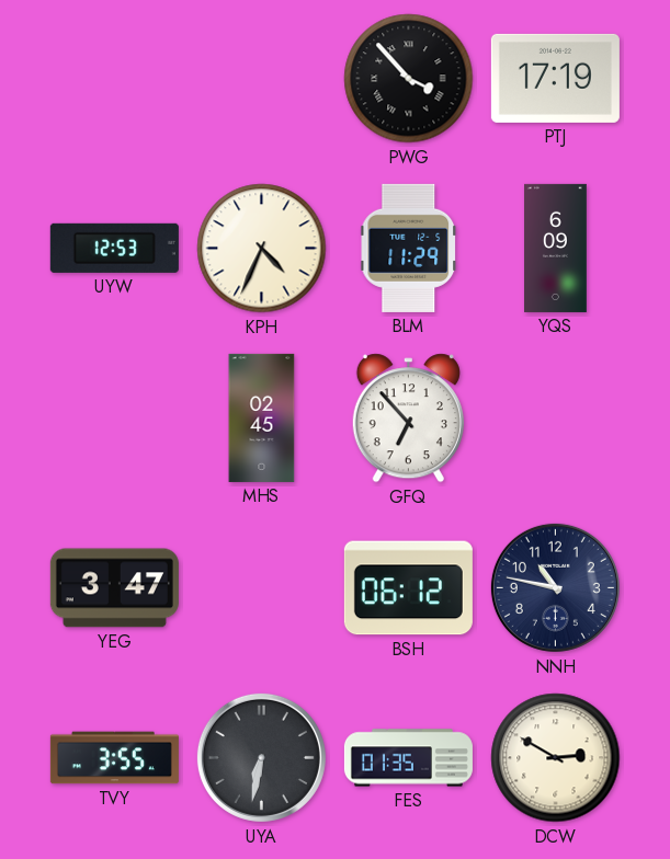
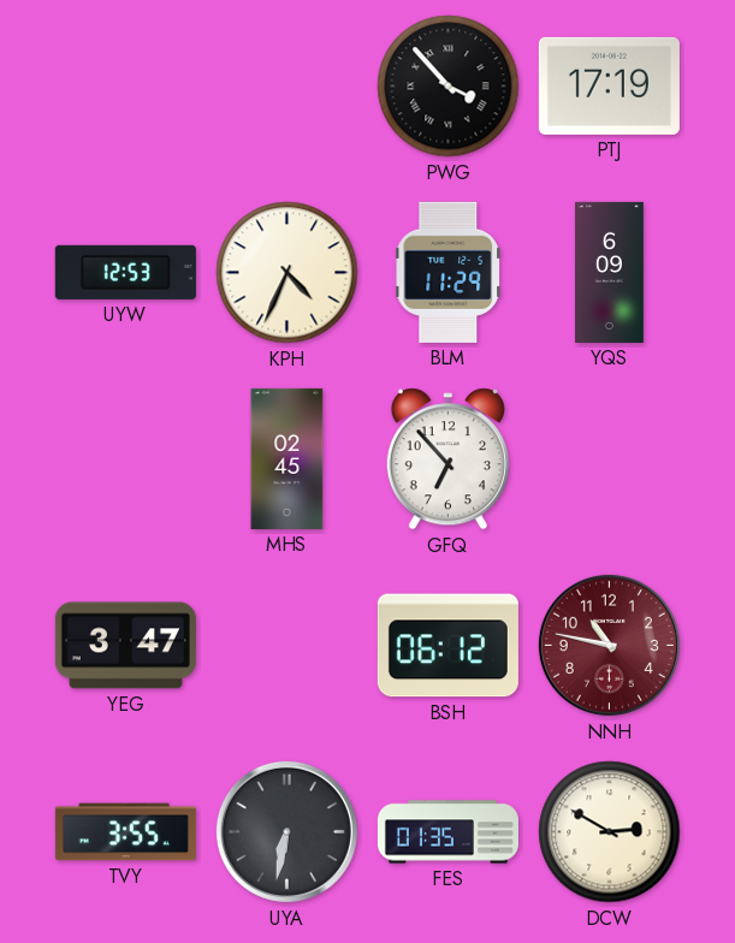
NNH dial: navy -> burgundy (609, 645)
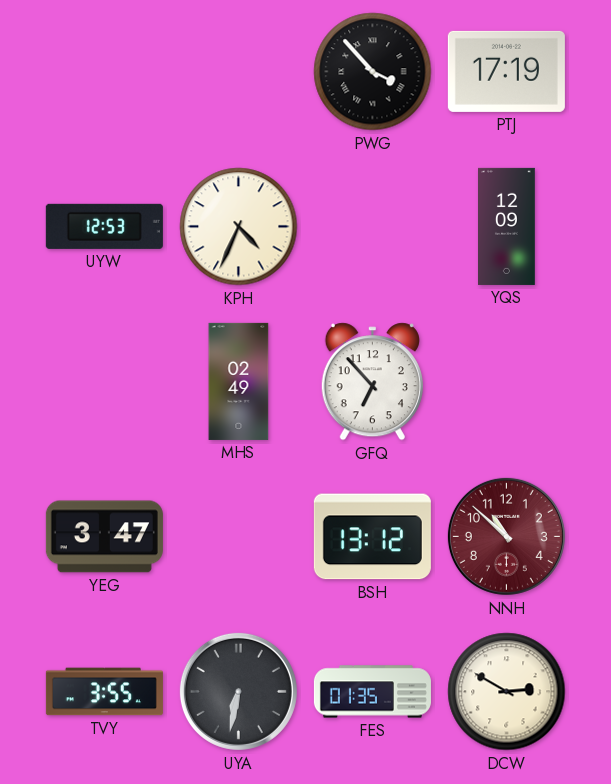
BLM: 11:29 -> none (449, 272)
YQS: 6:09 -> 12:09 (507, 226)
MHS: 02:45 -> 02:49 (239, 381)
BSH: 06:12 -> 13:12 (372, 537)
NNH: 10:47 -> 10:52 (506, 536)
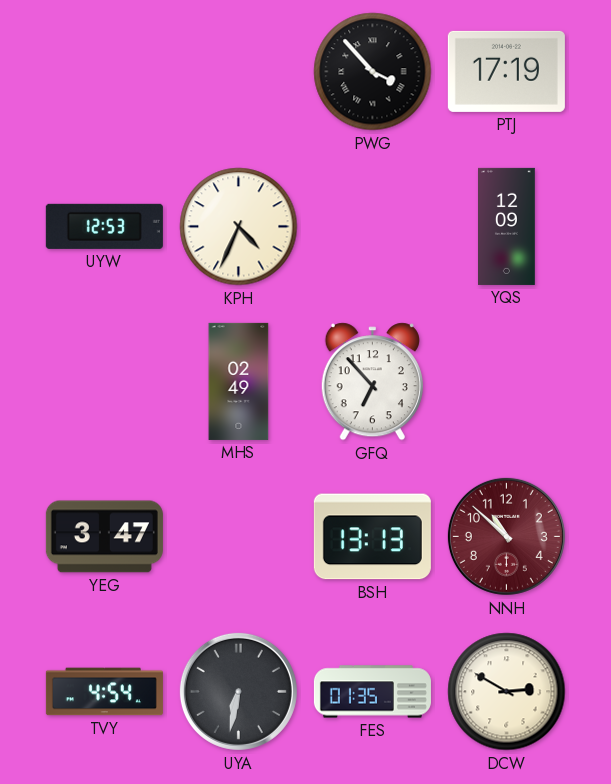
BSH: 13:12 -> 13:13 (372, 537)
TVY: 3:55 -> 4:54 (104, 692)
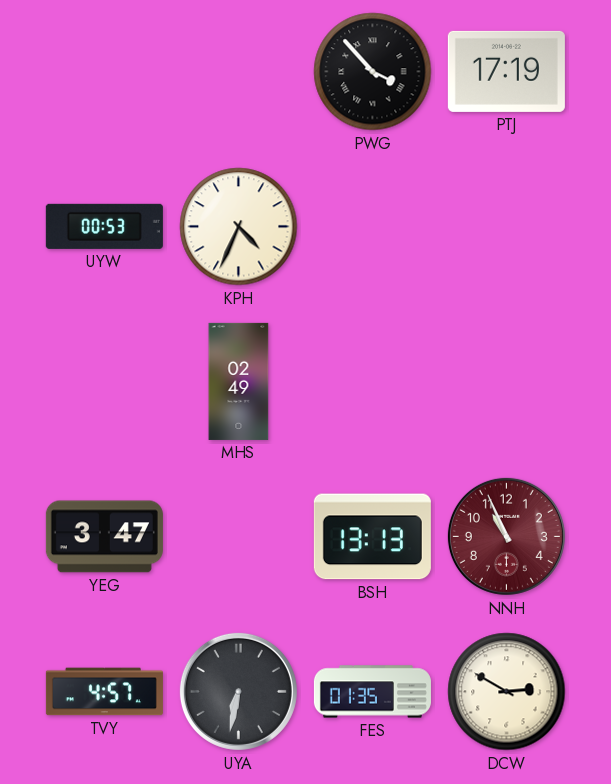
UYW: 12:53 -> 00:53 (104, 226)
YQS: 12:09 -> none (507, 226)
GFQ: 6:53 -> none (372, 382)
NNH: 10:52 -> 10:56 (506, 536)
TVY: 4:54 -> 4:57 (104, 692)
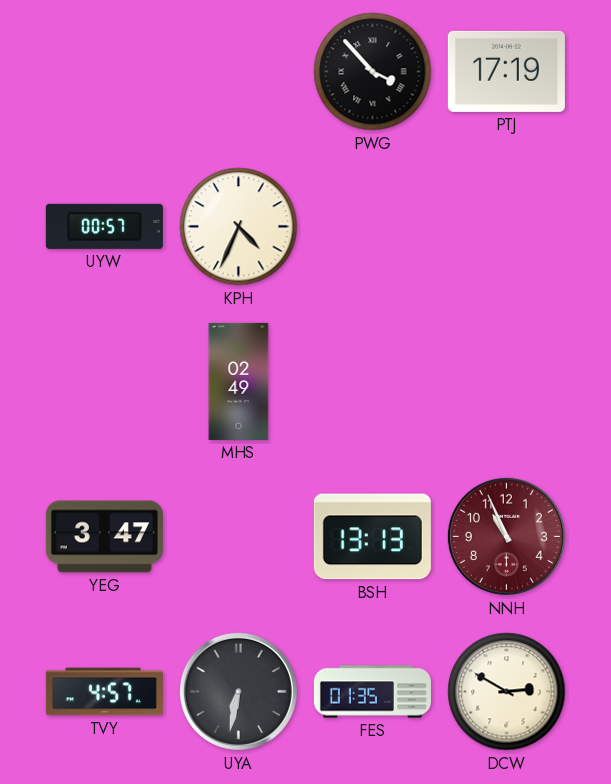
UYW: 00:53 -> 00:57 (104, 226)
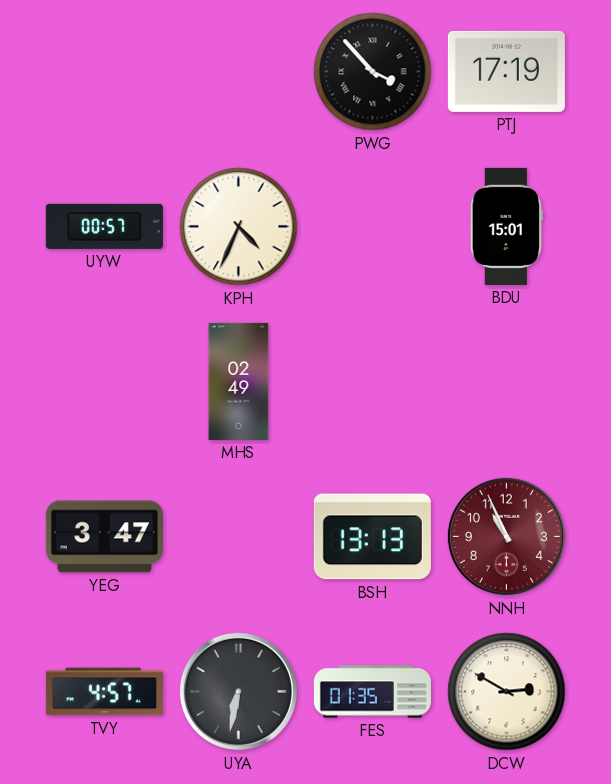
BDU: none -> 15:01 (506, 226)
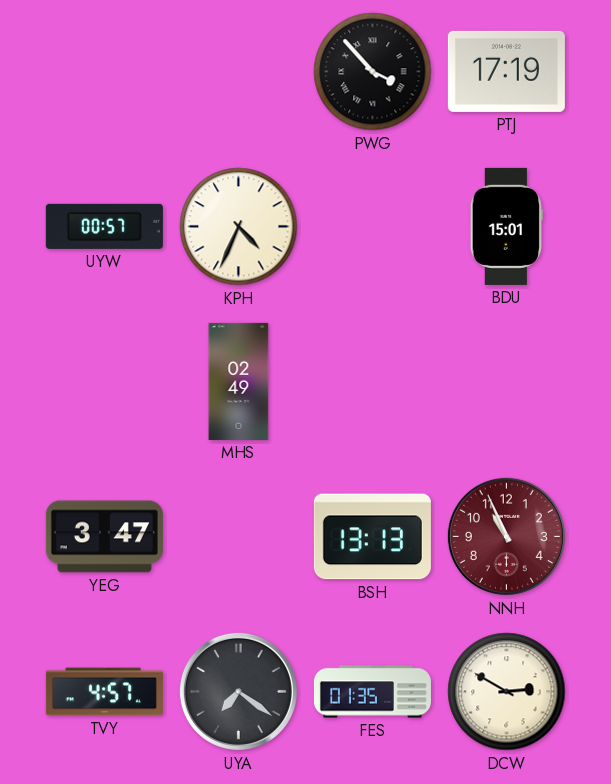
UYA: 6:32 -> 7:21 (238, 691)
